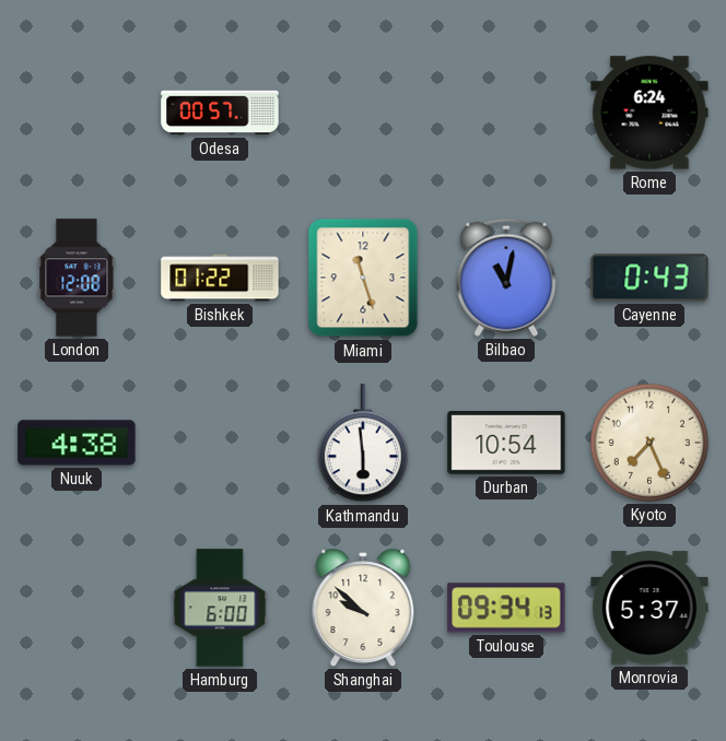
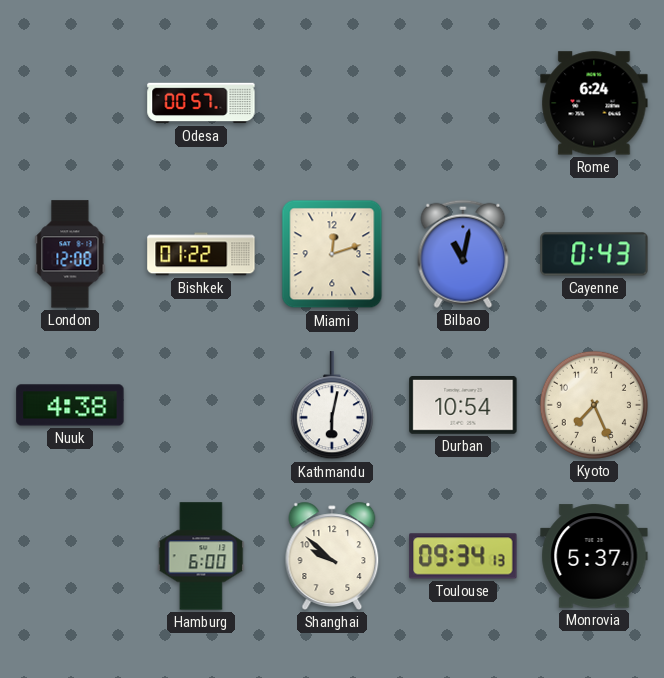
Miami: 11:27 -> 12:12 (332, 254)
Kathmandu: 5:59 -> 6:02 (332, 406)
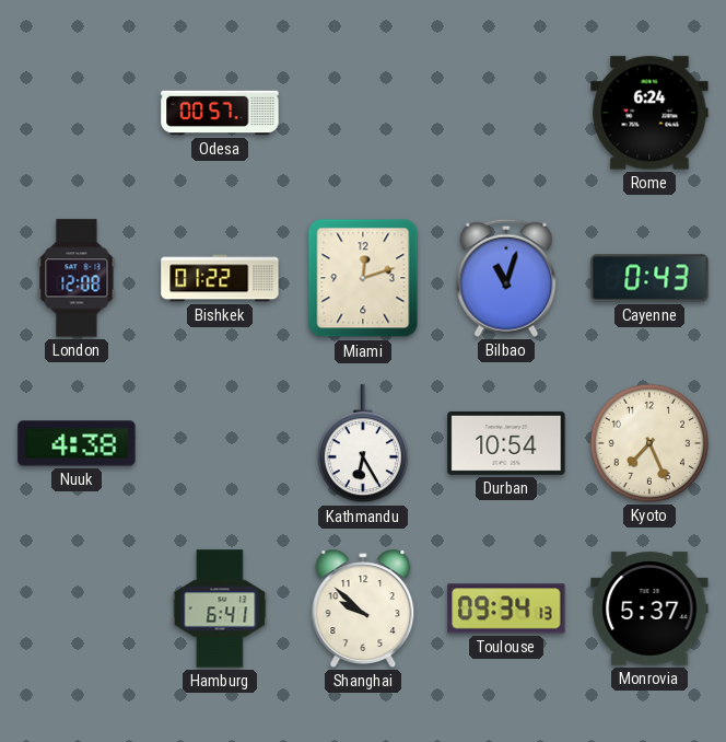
Bilbao: 11:02 -> 11:03 (506, 278)
Kathmandu: 6:02 -> 6:25 (363, 444)
Hamburg: 6:00 -> 6:41 (220, 608)
